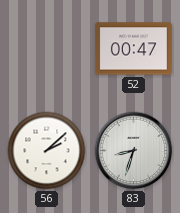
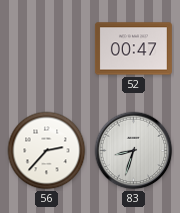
56: 2:08 -> 2:37 (47, 151)
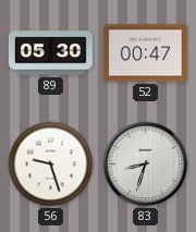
89: none -> 05:30 (50, 53)
56: 2:37 -> 9:27 (51, 164)
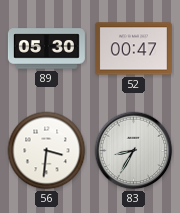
56: 9:27 -> 3:31 (47, 151)
83: 8:33 -> 8:35 (134, 151)
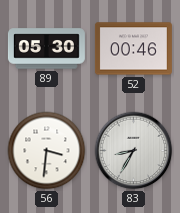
52: 00:47 -> 00:46 (133, 49)
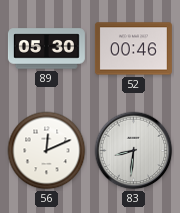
56: 3:31 -> 12:11 (47, 151)
83: 8:35 -> 8:31 (134, 151)
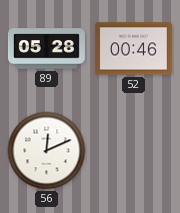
89: 05:30 -> 05:28 (46, 49)
83: 8:31 -> none (134, 151)
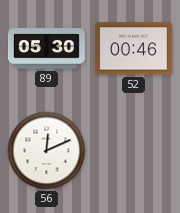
89: 05:28 -> 05:30 (46, 49)
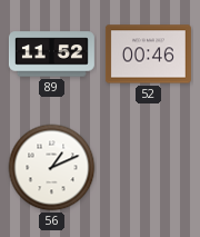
89: 05:30 -> 11:52 (51, 55)
56: 12:11 -> 1:11 (52, 168)
